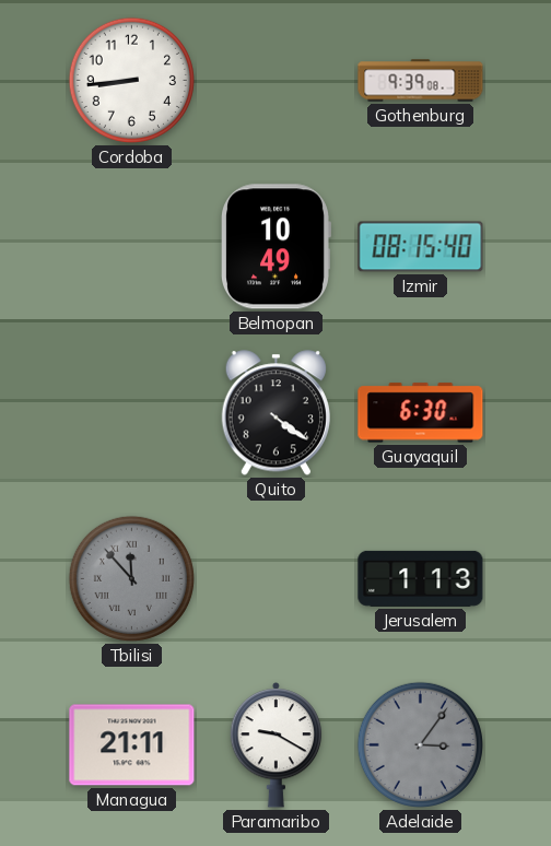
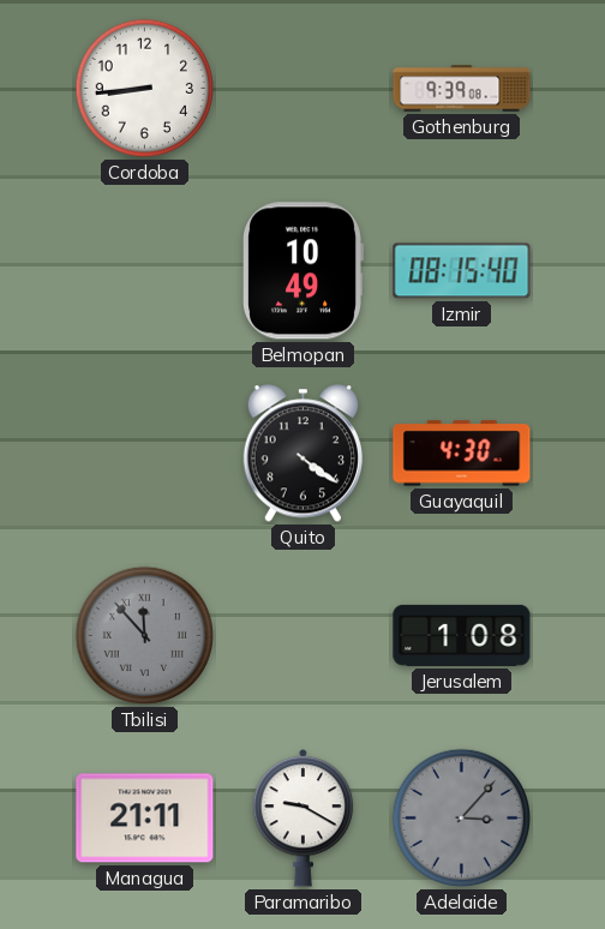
Guayaquil: 6:30 -> 4:30 (462, 454)
Jerusalem: 1:13 -> 1:08 (462, 635)
Adelaide: 3:06 -> 3:07 (461, 817)
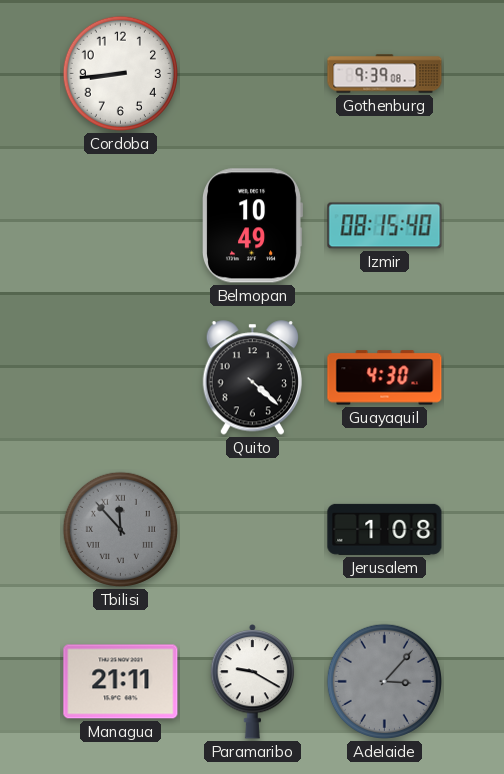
Quito: 4:21 -> 4:22 (252, 378)
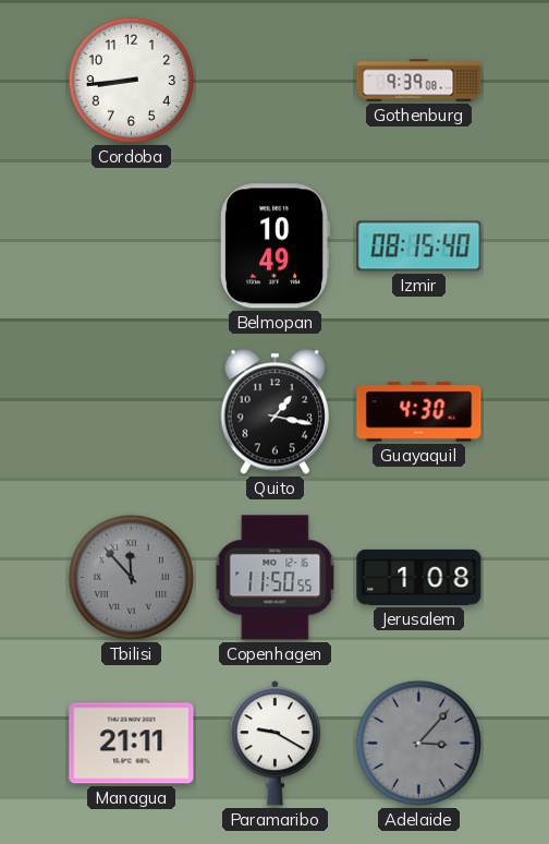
Quito: 4:22 -> 1:17 (274, 412)
Copenhagen: none -> 11:50 (276, 578)
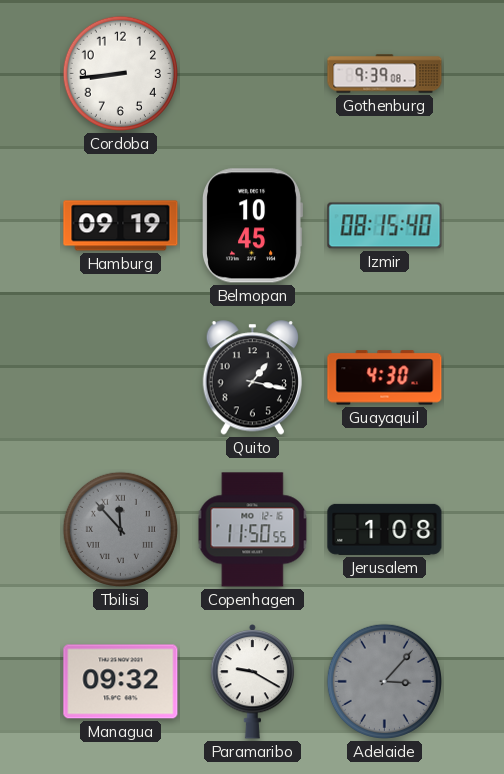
Hamburg: none -> 09:19 (121, 226)
Belmopan: 10:49 -> 10:45 (253, 226)
Managua: 21:11 -> 09:32 (121, 682)
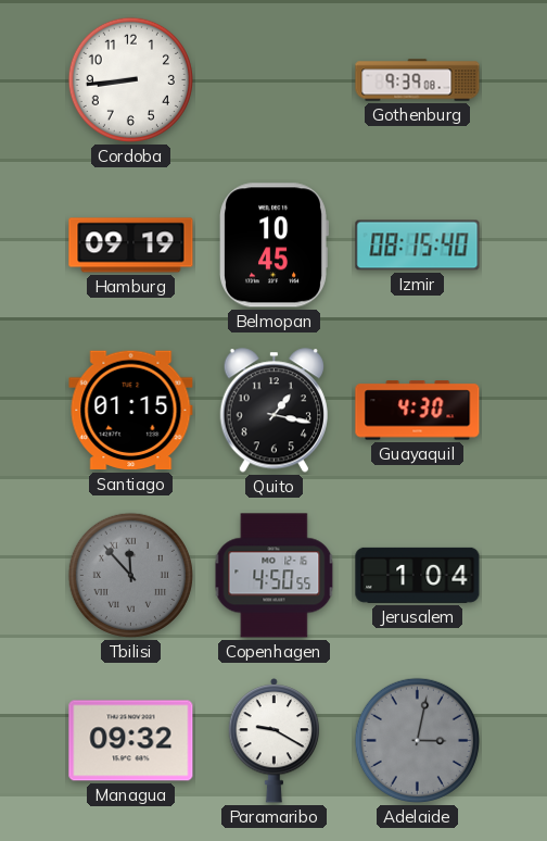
Santiago: none -> 01:15 (131, 411)
Copenhagen: 11:50 -> 4:50 (275, 576)
Jerusalem: 1:08 -> 1:04 (418, 575)
Adelaide: 3:07 -> 3:02 (417, 740)
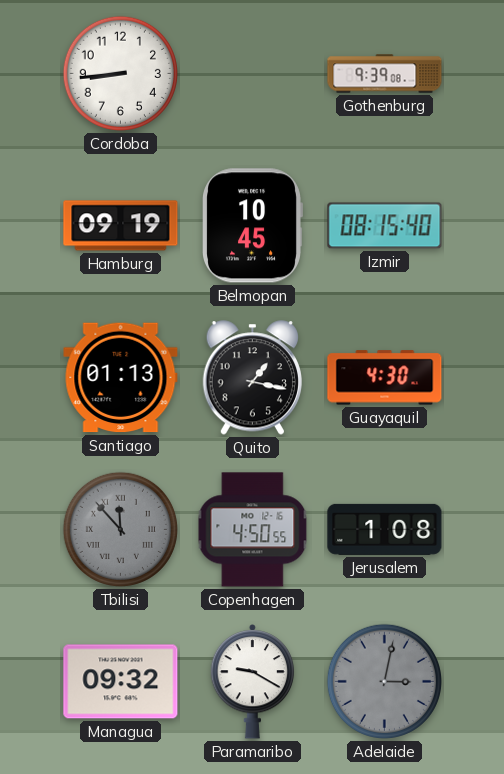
Santiago: 01:15 -> 01:13 (121, 378)
Jerusalem: 1:04 -> 1:08 (385, 529)
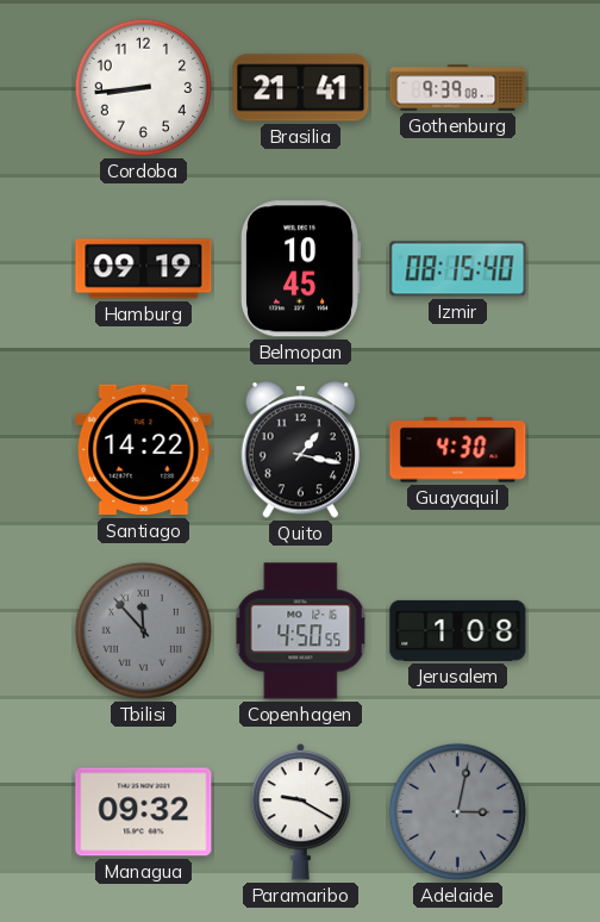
Brasilia: none -> 21:41 (301, 88)
Santiago: 01:13 -> 14:22 (144, 450)
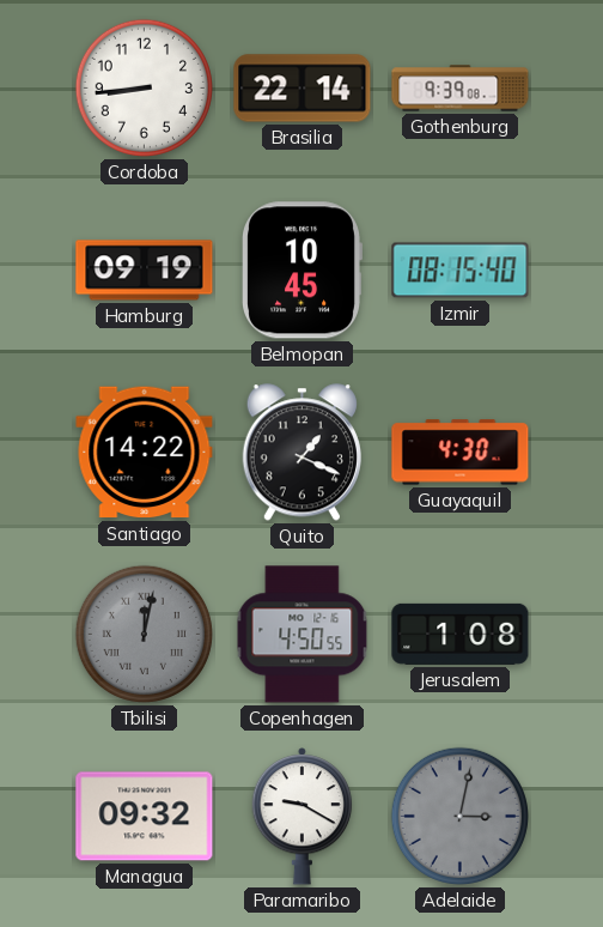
Brasilia: 21:41 -> 22:14 (303, 89)
Quito: 1:17 -> 1:19 (301, 453)
Tbilisi: 11:53 -> 12:02 (144, 634)
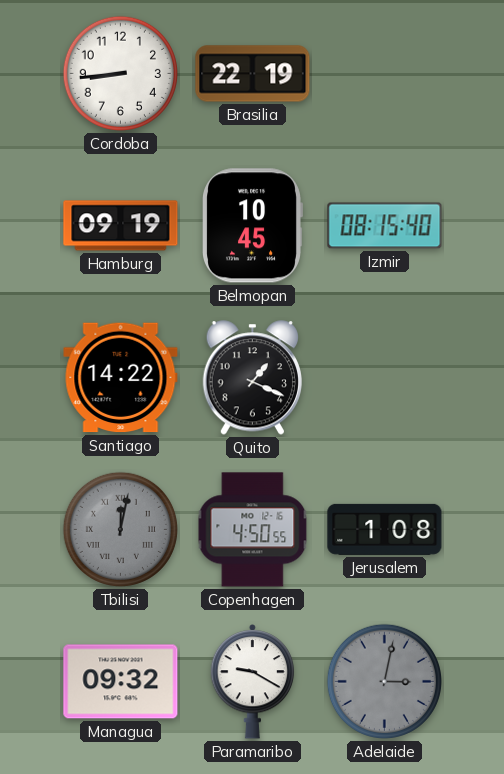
Brasilia: 22:14 -> 22:19 (253, 74)
Gothenburg: 9:39 -> none (461, 89)
Guayaquil: 4:30 -> none (461, 453)
